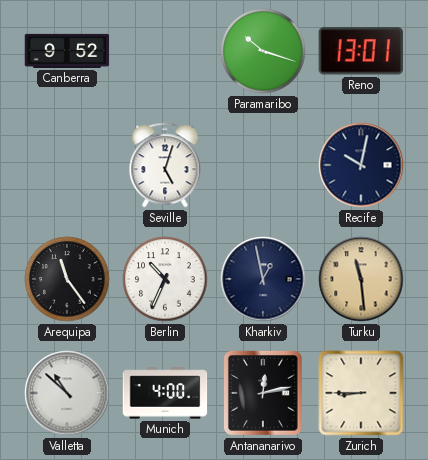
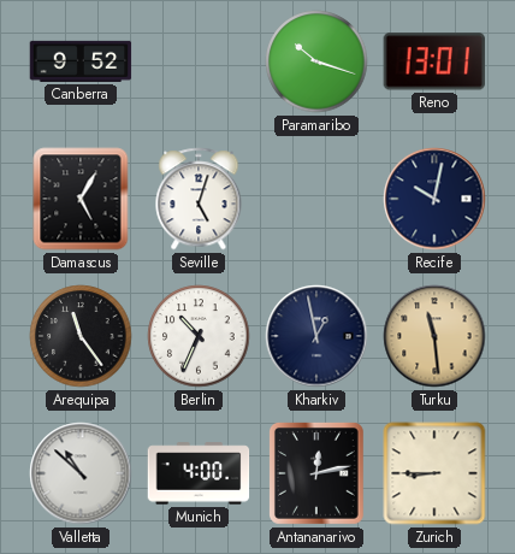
Damascus: none -> 5:05 (81, 199)
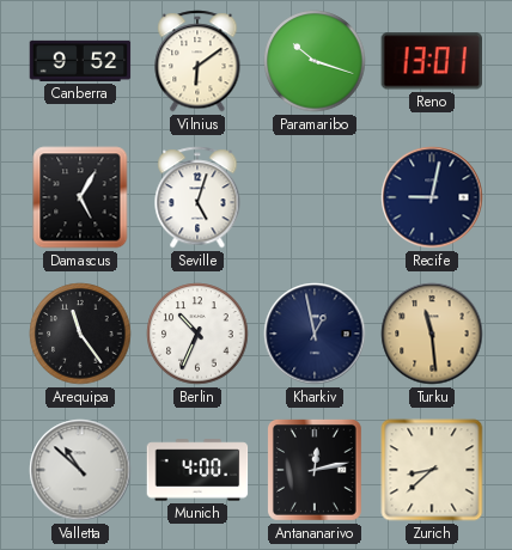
Vilnius: none -> 6:09 (197, 61)
Recife: 10:02 -> 9:02 (432, 197)
Zurich: 8:45 -> 8:38 (432, 470)
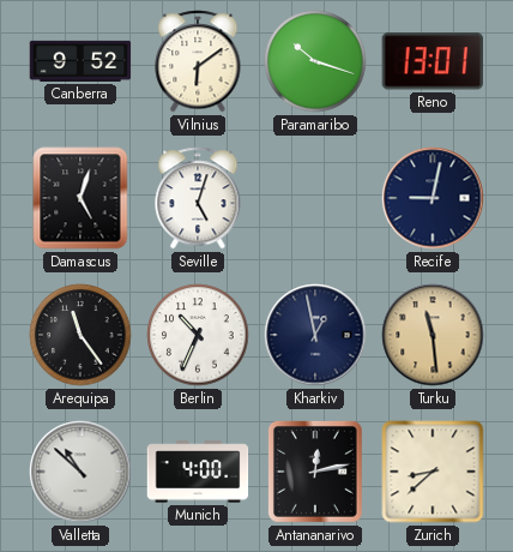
Damascus: 5:05 -> 5:03 (80, 198)
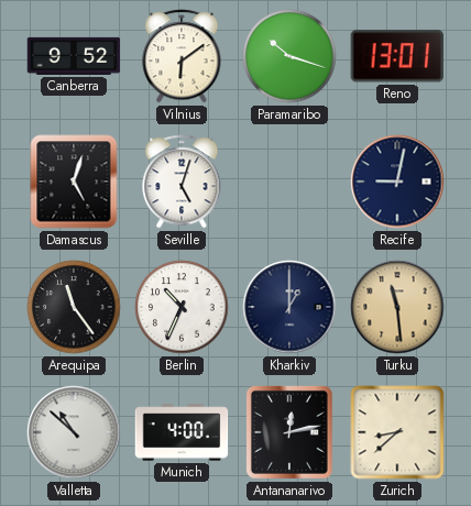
Kharkiv: 12:58 -> 1:00 (289, 307)
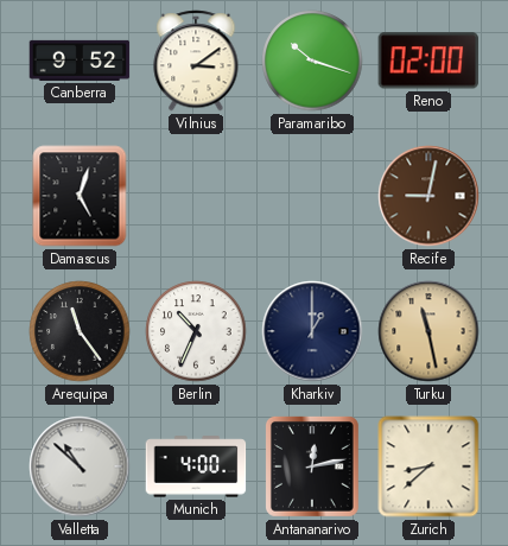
Vilnius: 6:09 -> 3:09 (196, 61)
Reno: 13:01 -> 02:00 (428, 61)
Seville: 5:03 -> none (182, 182)
Recife dial: navy -> brown (428, 196)
Turku: 11:29 -> 11:28 (428, 331)
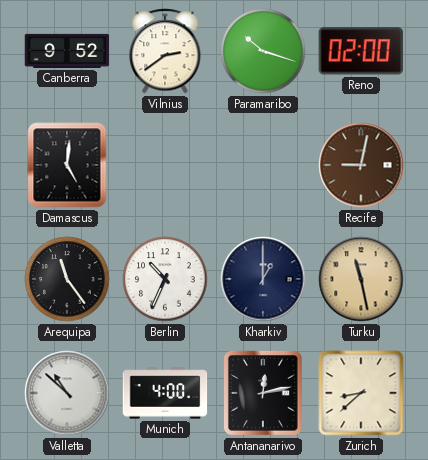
Vilnius: 3:09 -> 2:39 (165, 51)
Damascus: 5:03 -> 5:01 (67, 165)
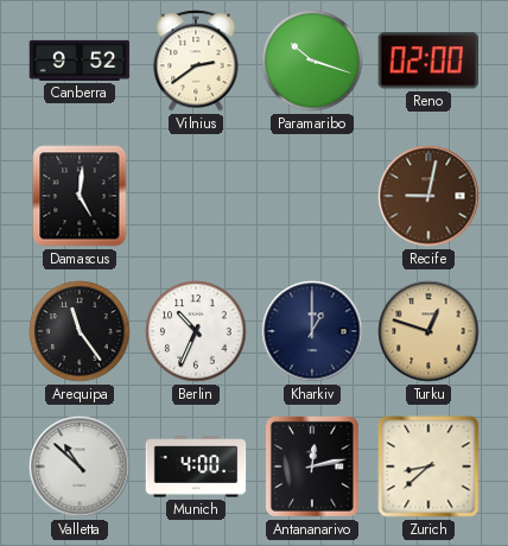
Turku: 11:28 -> 12:48 (428, 331)
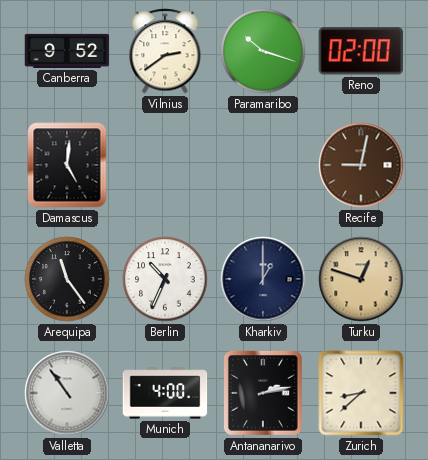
Valletta: 10:52 -> 10:54 (67, 393)
Antananarivo: 12:13 -> 2:13 (263, 393)
